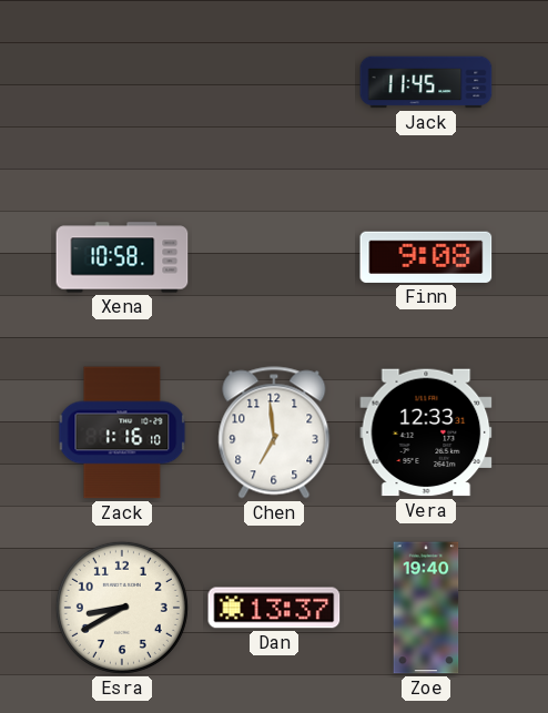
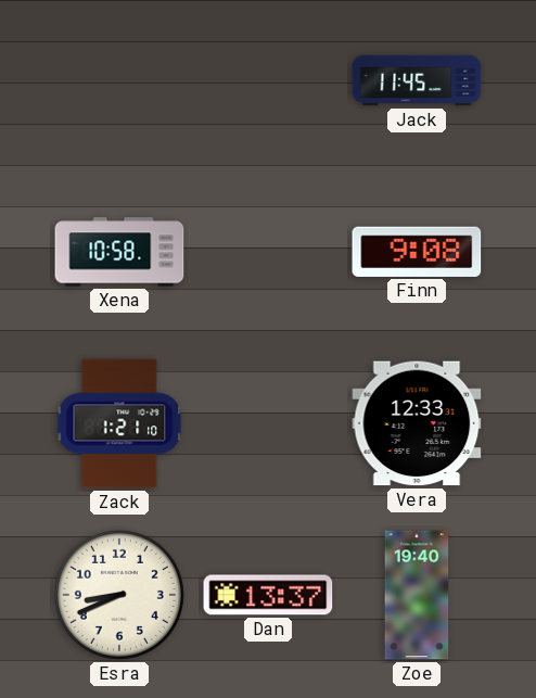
Zack: 1:16 -> 1:21 (119, 423)
Chen: 6:59 -> none (274, 432)
Esra: 8:40 -> 8:41 (119, 595)
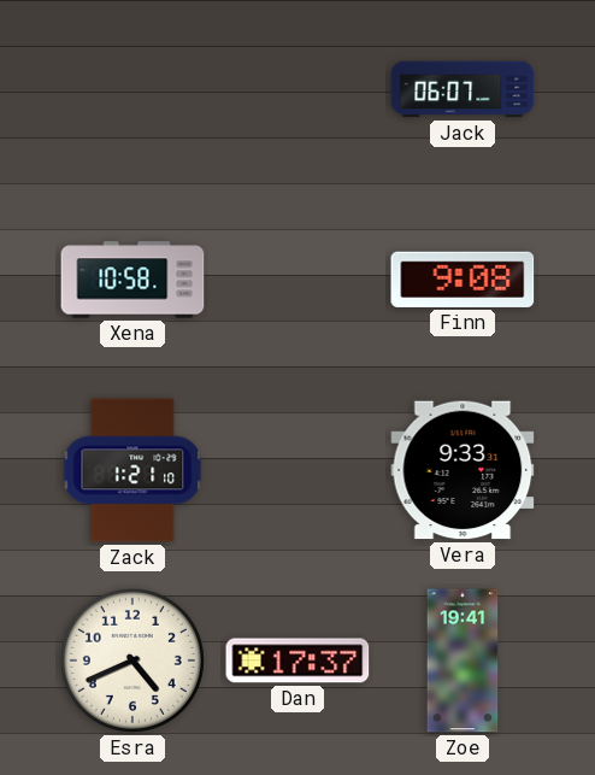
Jack: 11:45 -> 06:07 (463, 89)
Vera: 12:33 -> 9:33 (463, 470)
Esra: 8:41 -> 4:41 (132, 660)
Dan: 13:37 -> 17:37 (297, 660)
Zoe: 19:40 -> 19:41 (463, 660)
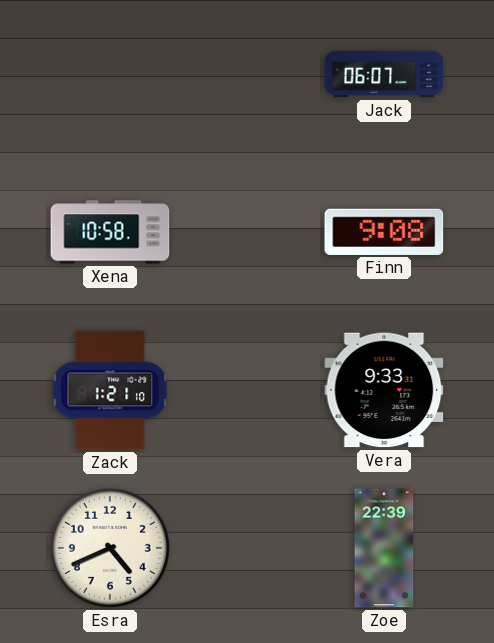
Dan: 17:37 -> none (297, 660)
Zoe: 19:41 -> 22:39 (384, 548)
